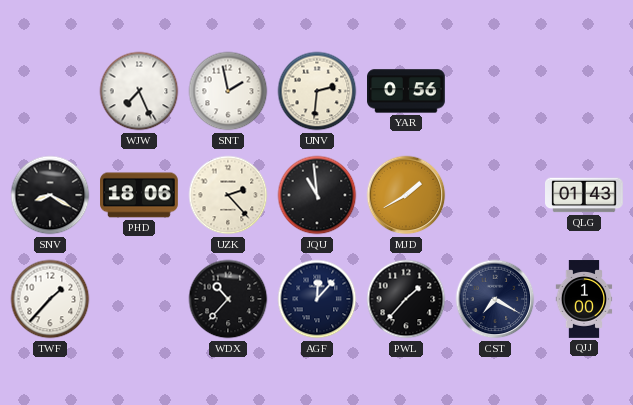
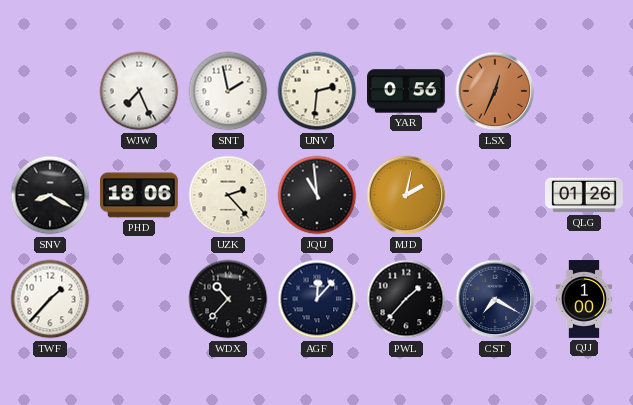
LSX: none -> 12:34 (495, 91)
MJD: 1:40 -> 2:02 (406, 195)
QLG: 01:43 -> 01:26 (585, 195)
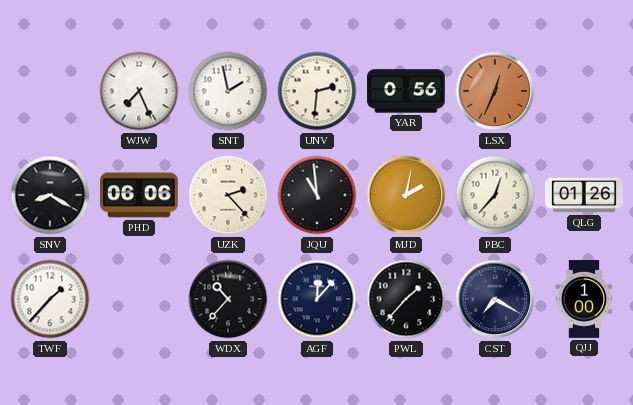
PHD: 18:06 -> 06:06 (140, 195)
PBC: none -> 12:37 (495, 195)
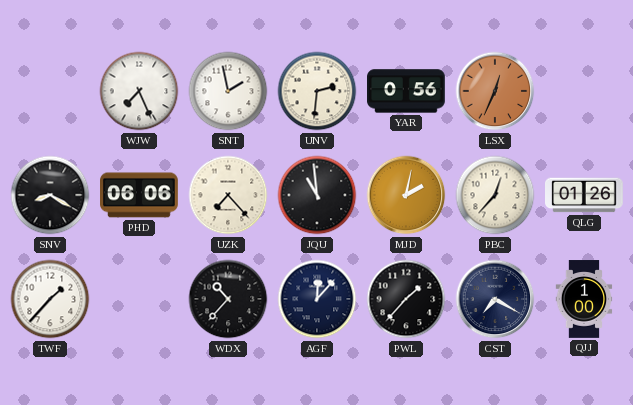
UZK: 2:23 -> 7:23 (228, 195)
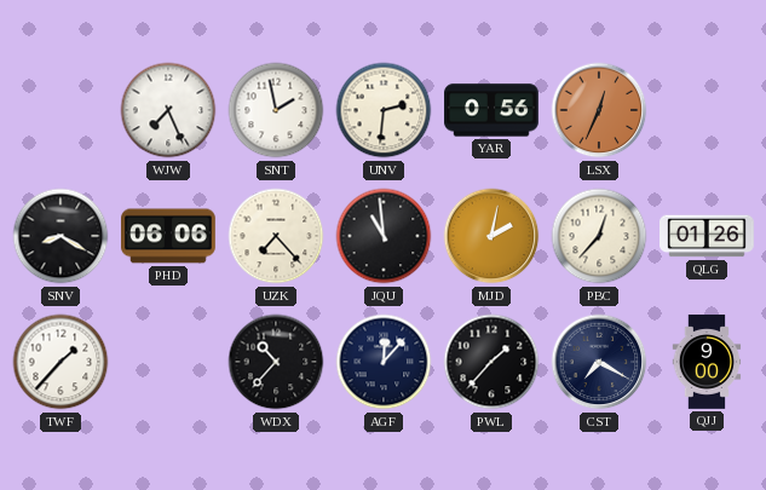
QJJ: 1:00 -> 9:00 (707, 362)
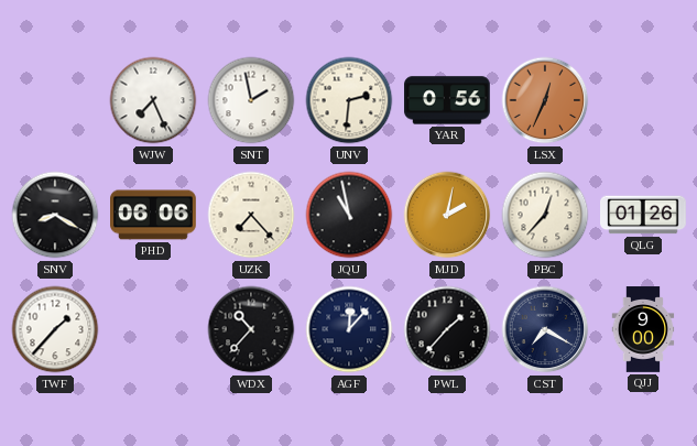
JQU: 10:59 -> 10:58 (349, 215)
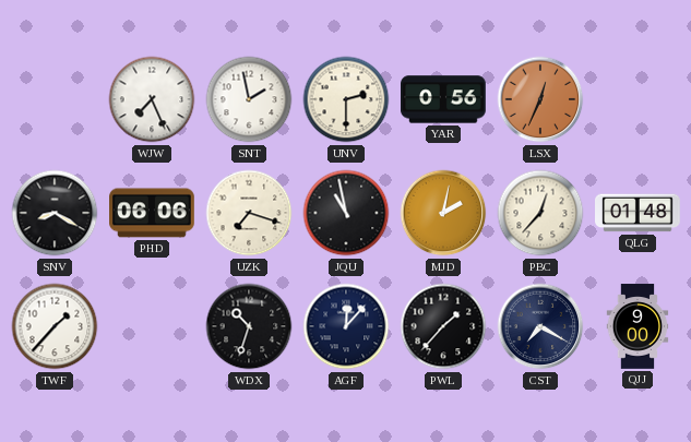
UNV: 2:31 -> 2:30 (346, 99)
UZK: 7:23 -> 7:18 (249, 213)
QLG: 01:26 -> 01:48 (639, 213)
WDX: 10:37 -> 10:33 (249, 326)
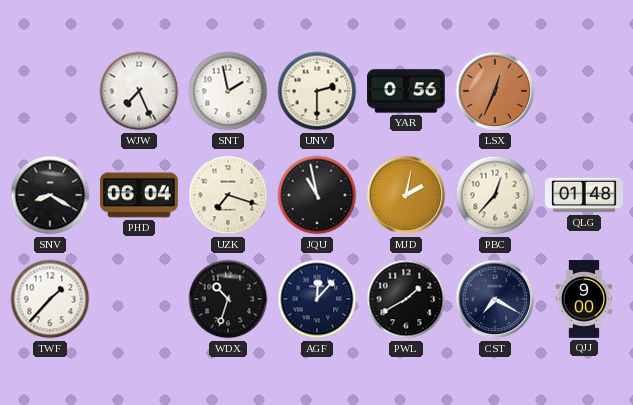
PHD: 06:06 -> 06:04 (140, 195)
PWL: 1:37 -> 1:40 (406, 299)
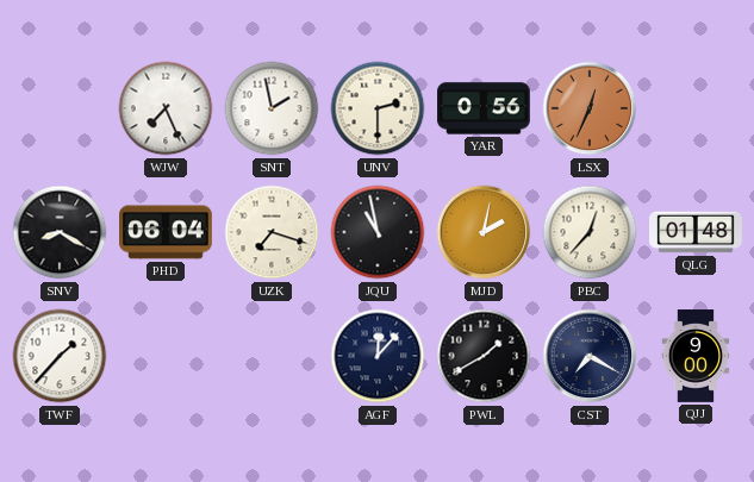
WDX: 10:33 -> none (228, 299)
